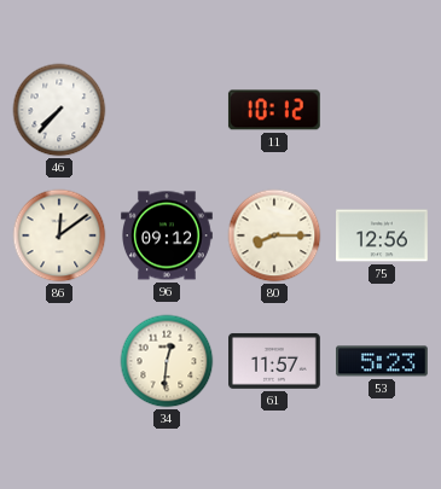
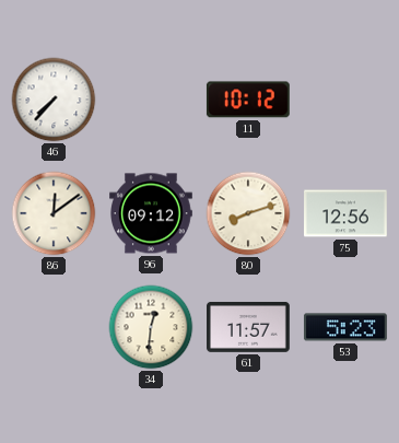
80: 8:15 -> 8:12 (248, 213)
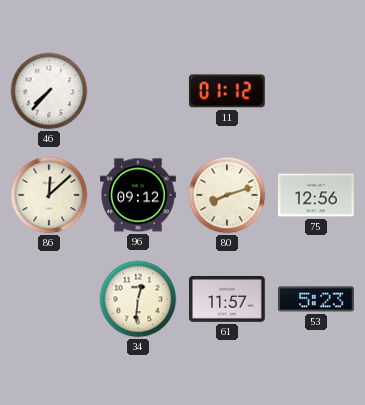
11: 10:12 -> 01:12 (227, 91)
86: 12:09 -> 12:08 (49, 195)
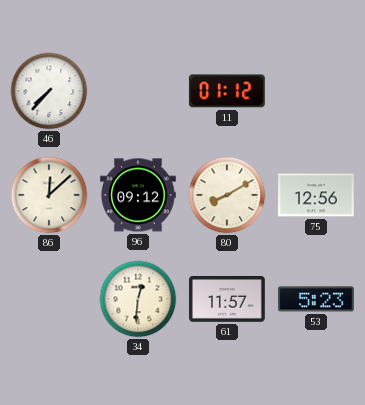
80: 8:12 -> 8:10 (227, 195)
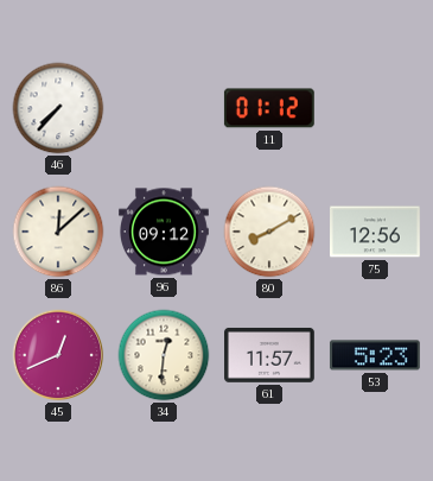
45: none -> 12:41 (58, 355)
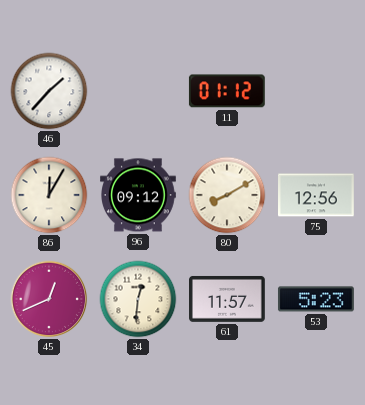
46: 7:37 -> 1:37 (49, 91)
86: 12:08 -> 12:05 (49, 195)
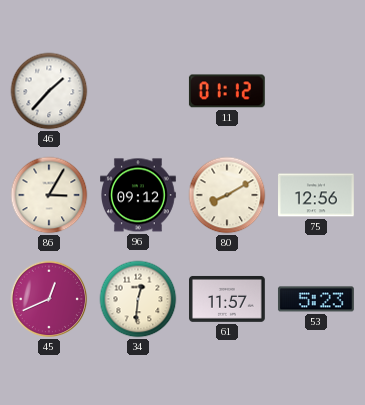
86: 12:05 -> 3:05 (49, 195)
